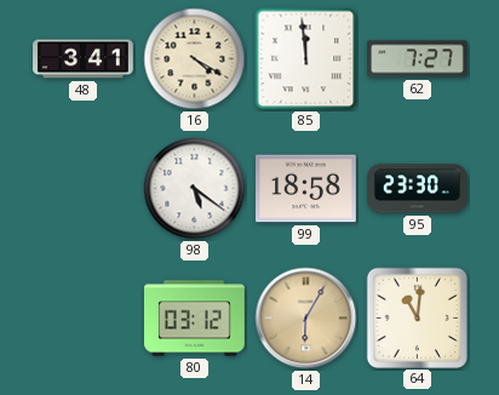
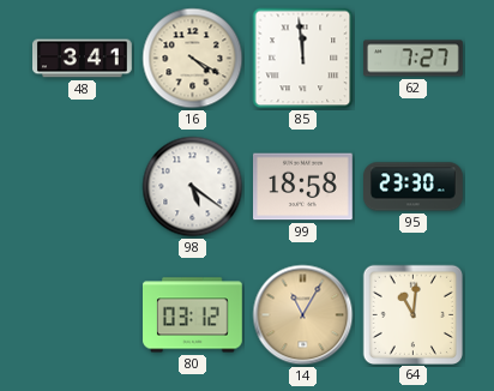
14: 6:05 -> 11:05 (303, 315)
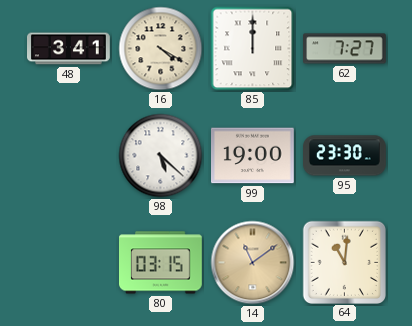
85: 11:59 -> 12:00 (253, 49)
98: 5:21 -> 5:22 (161, 156)
99: 18:58 -> 19:00 (253, 156)
80: 03:12 -> 03:15 (161, 263)
14: 11:05 -> 11:09 (253, 263)
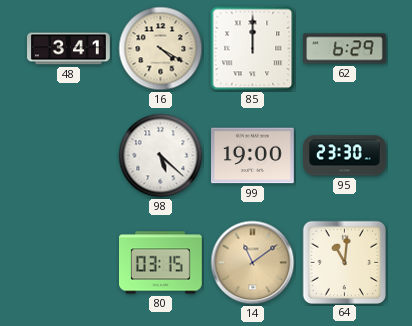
62: 7:27 -> 6:29 (345, 49)
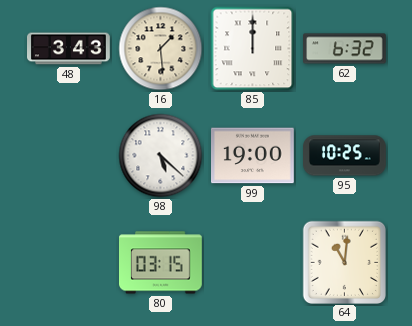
48: 3:41 -> 3:43 (69, 49)
16: 4:20 -> 1:29 (161, 49)
62: 6:29 -> 6:32 (345, 49)
95: 23:30 -> 10:25 (345, 156)
14: 11:09 -> none (253, 263)
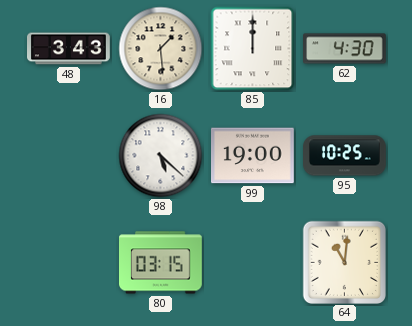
62: 6:32 -> 4:30 (345, 49)
